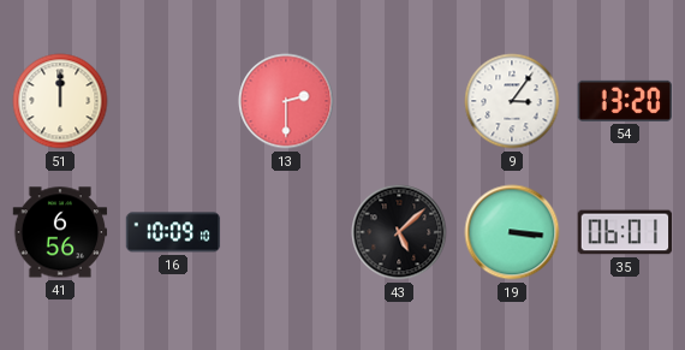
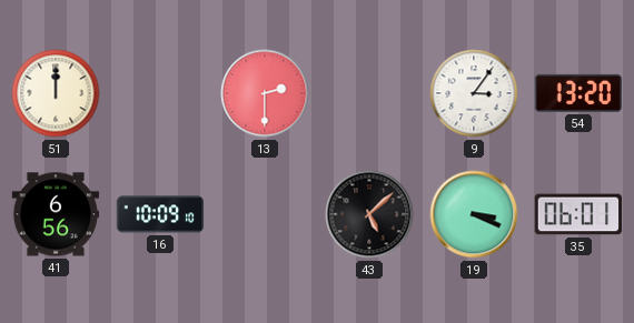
19: 3:16 -> 3:19 (474, 214)
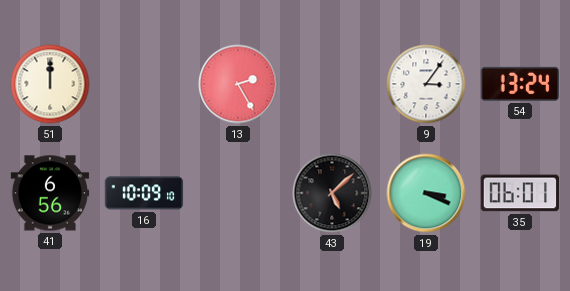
13: 2:30 -> 2:25 (238, 84)
54: 13:20 -> 13:24 (520, 84)
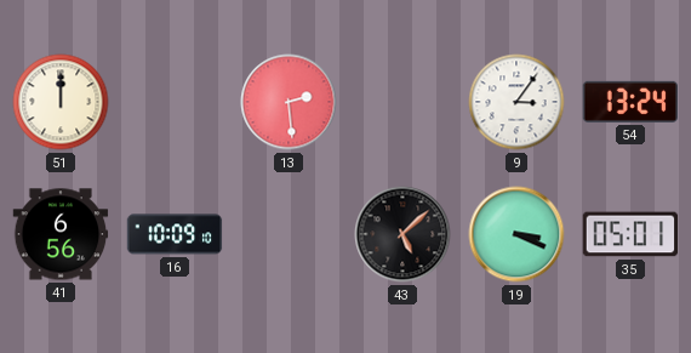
13: 2:25 -> 2:29 (289, 102)
35: 06:01 -> 05:01 (630, 234)
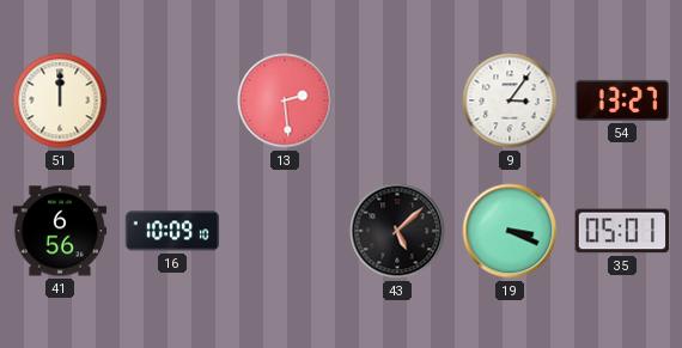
54: 13:24 -> 13:27 (622, 100)
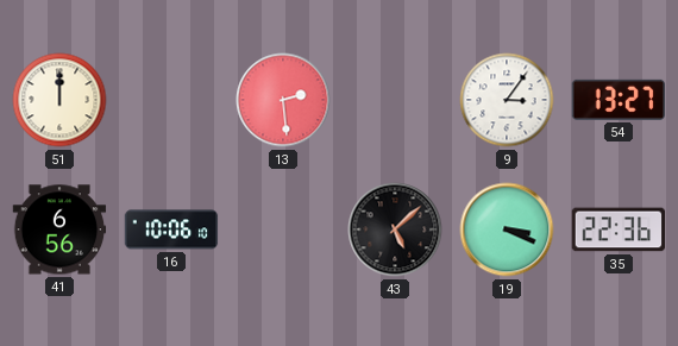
16: 10:09 -> 10:06 (171, 229)
35: 05:01 -> 22:36 (619, 229)
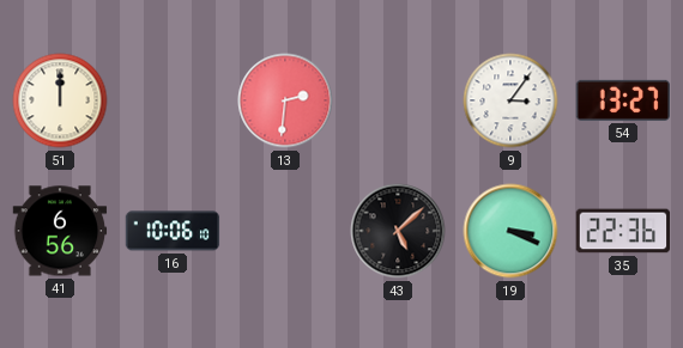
13: 2:29 -> 2:31 (285, 100)
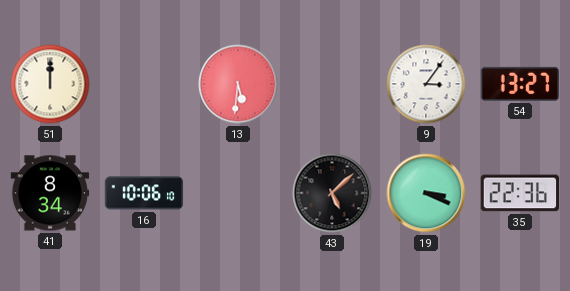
13: 2:31 -> 5:31 (238, 84)
41: 6:56 -> 8:34 (50, 193)
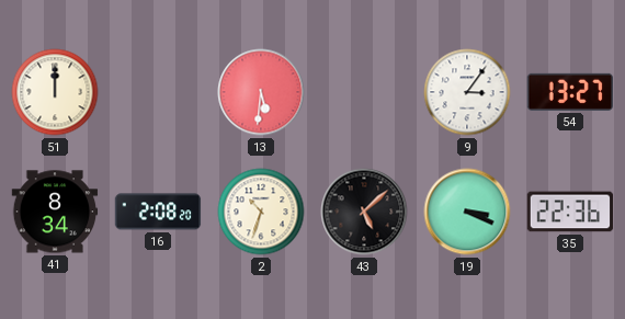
16: 10:06 -> 2:08 (158, 212)
2: none -> 10:33 (261, 212)
